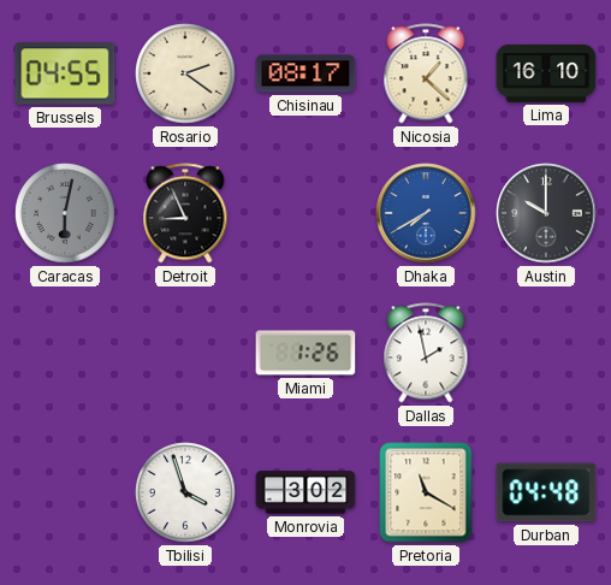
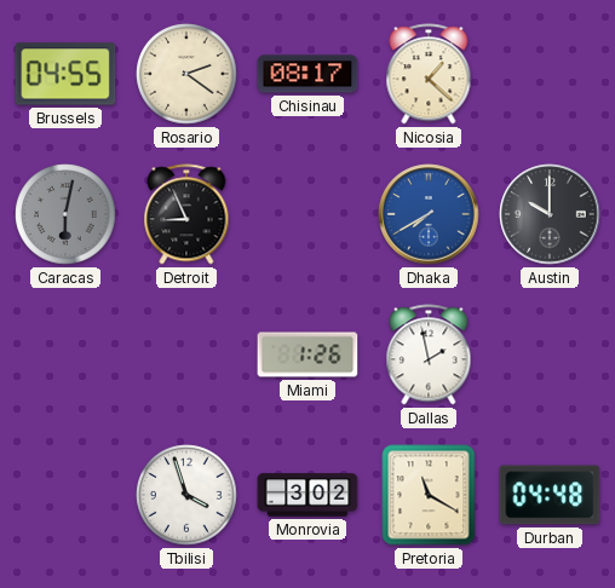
Lima: 16:10 -> none (546, 73)
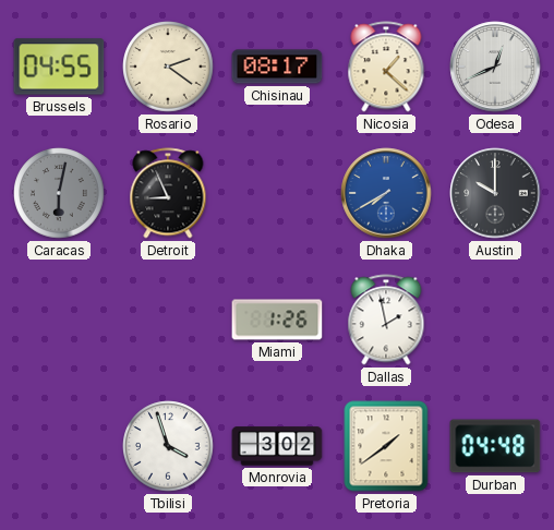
Odesa: none -> 12:41 (495, 67)
Pretoria: 11:20 -> 1:39 (386, 446)
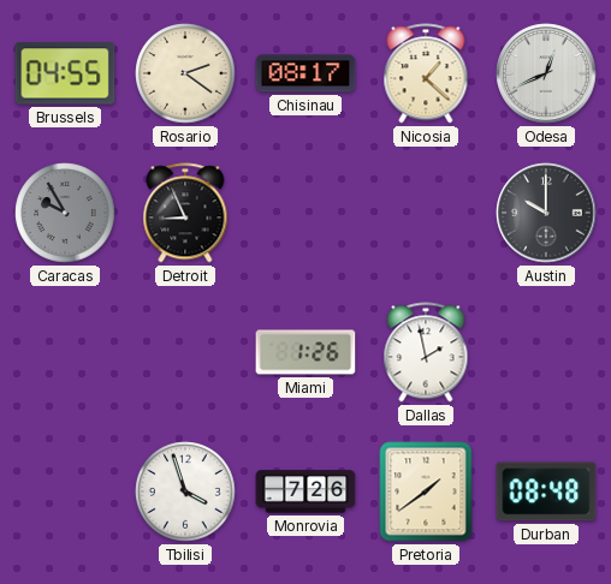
Caracas: 6:02 -> 9:55 (65, 213)
Dhaka: 7:40 -> none (386, 193)
Monrovia: 3:02 -> 7:26 (305, 491)
Durban: 04:48 -> 08:48 (546, 491)
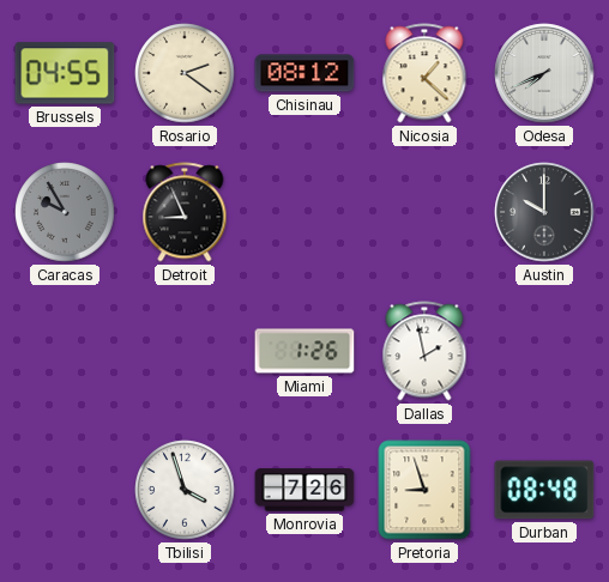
Chisinau: 08:17 -> 08:12 (304, 73)
Odesa: 12:41 -> 7:41 (544, 73)
Pretoria: 1:39 -> 8:57 (424, 490)
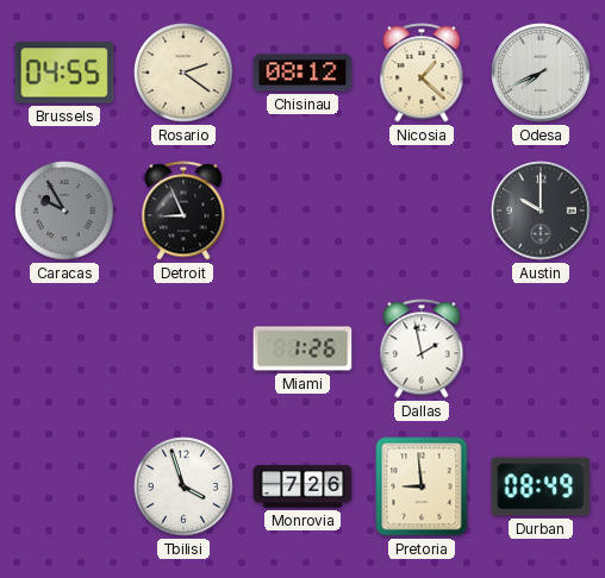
Pretoria: 8:57 -> 8:59 (422, 486)
Durban: 08:48 -> 08:49 (541, 486)
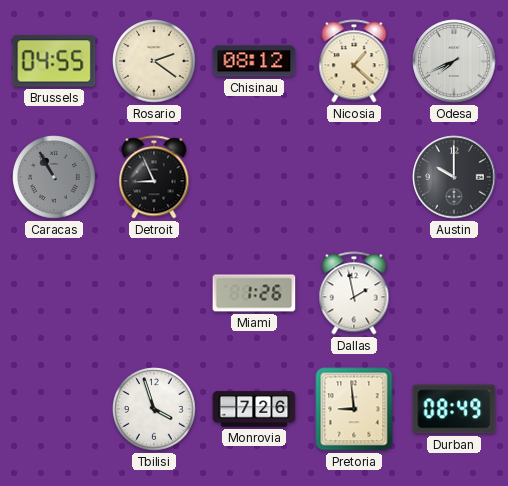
Caracas: 9:55 -> 10:55 (54, 177)
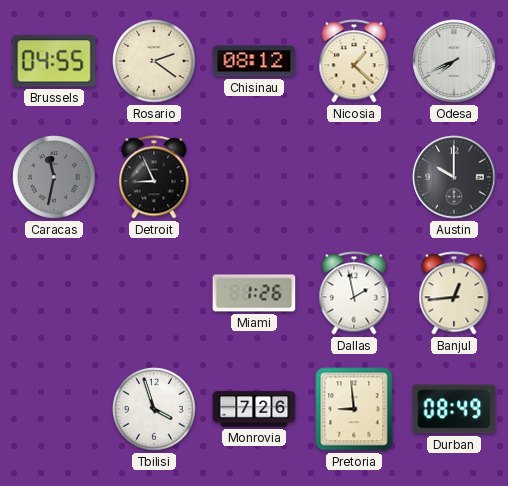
Caracas: 10:55 -> 11:32 (54, 177)
Banjul: none -> 12:44 (454, 293)
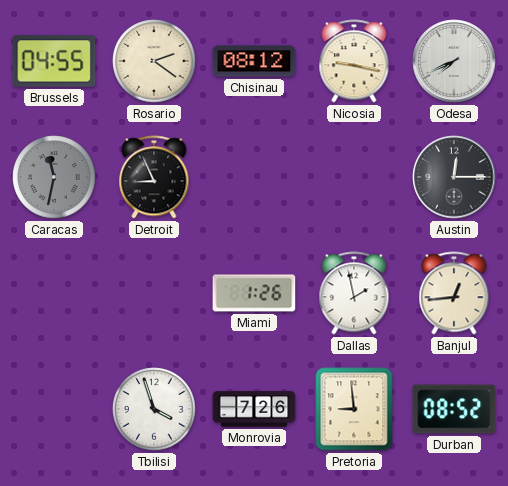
Nicosia: 1:22 -> 9:17 (354, 61)
Austin: 10:00 -> 12:15 (454, 177)
Durban: 08:49 -> 08:52 (454, 409)
